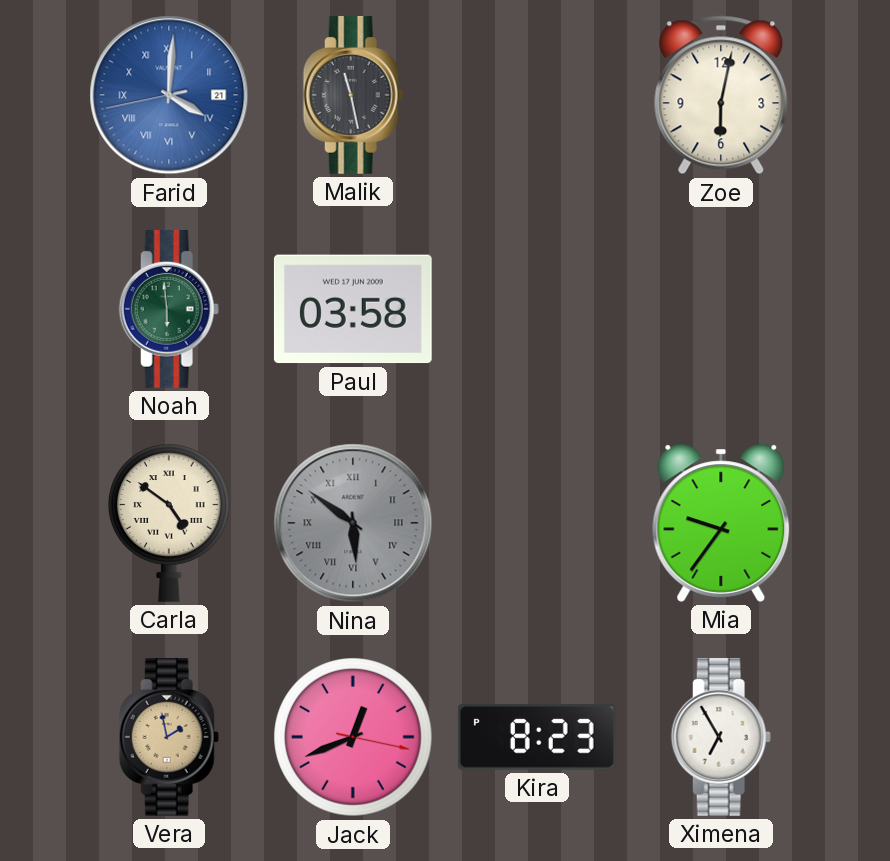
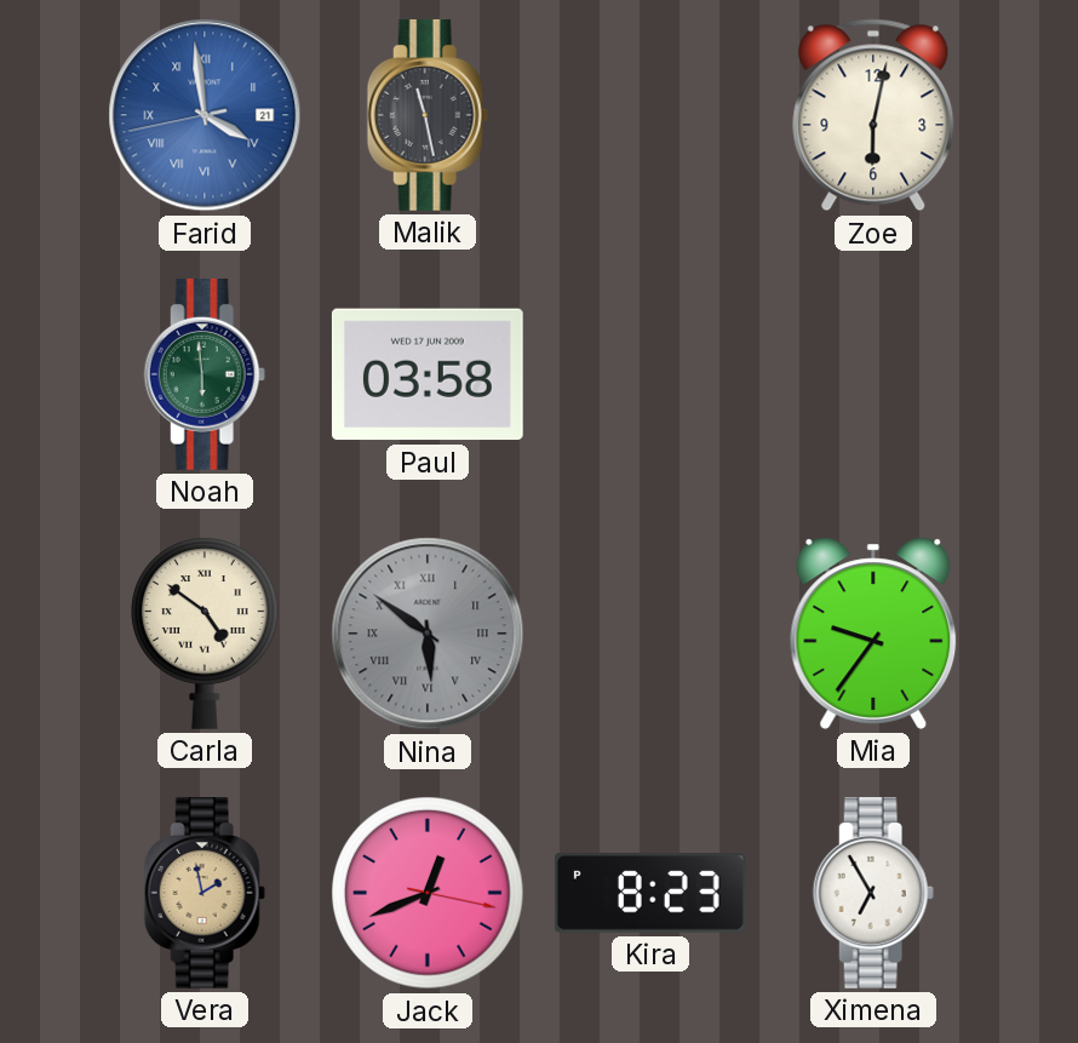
Farid: 4:00 -> 3:58 (205, 115)
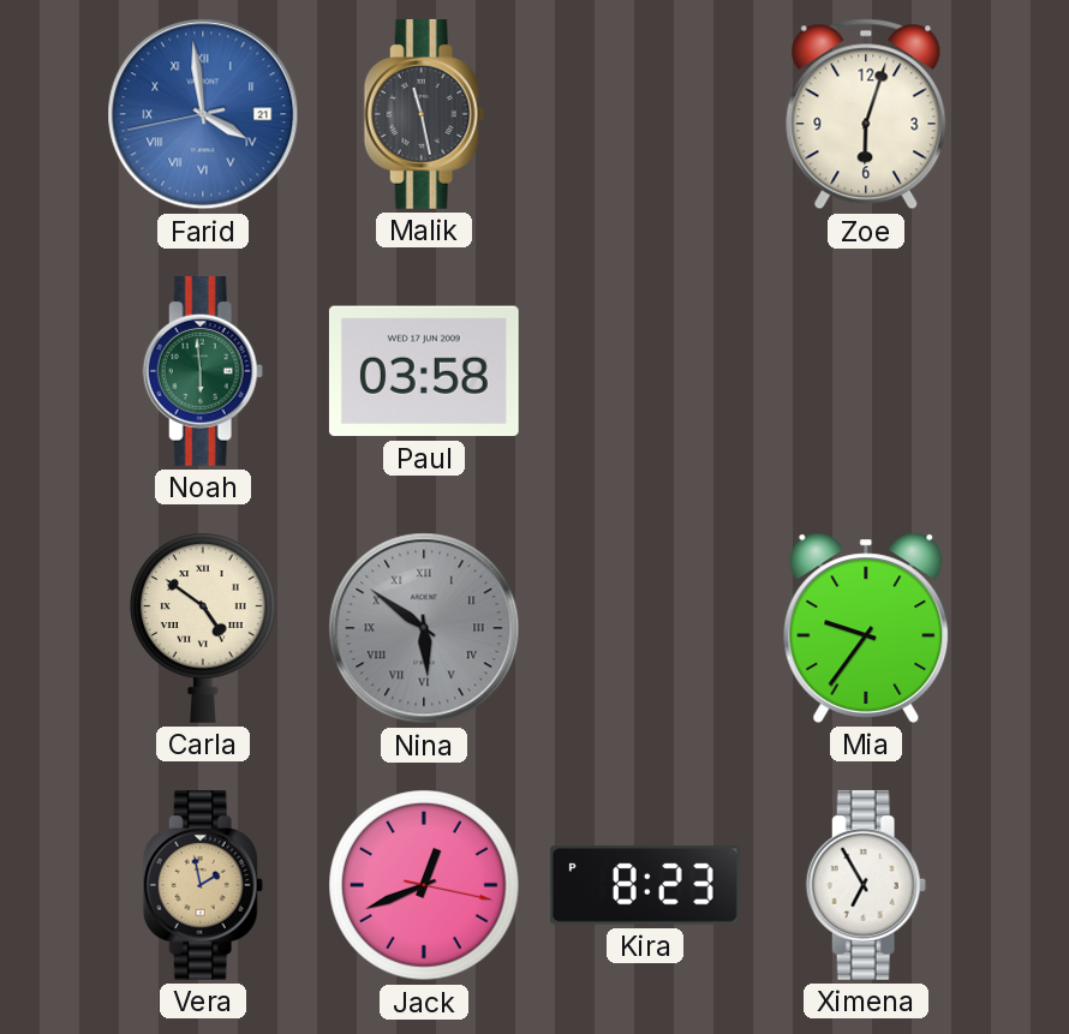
Zoe: 6:02 -> 6:03 (866, 114)
